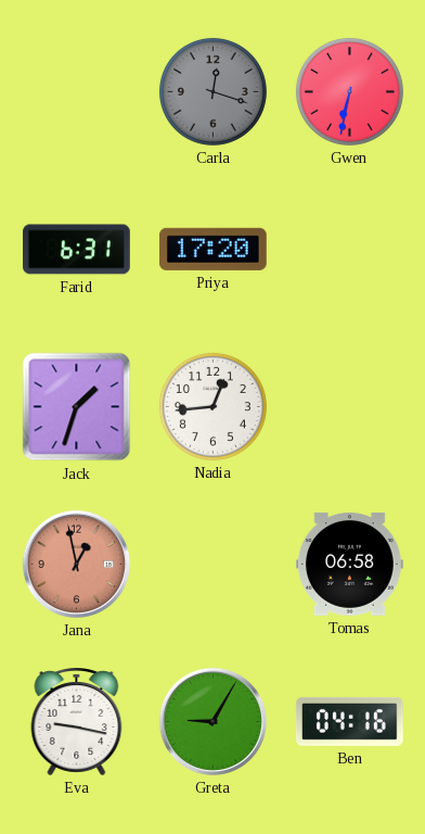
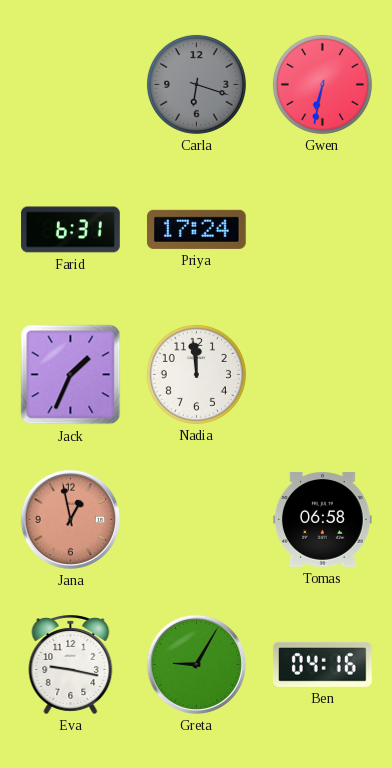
Carla: 12:18 -> 6:18 (196, 84)
Priya: 17:20 -> 17:24 (196, 229)
Jack: 1:33 -> 1:34 (71, 375)
Nadia: 12:44 -> 11:59 (196, 374)
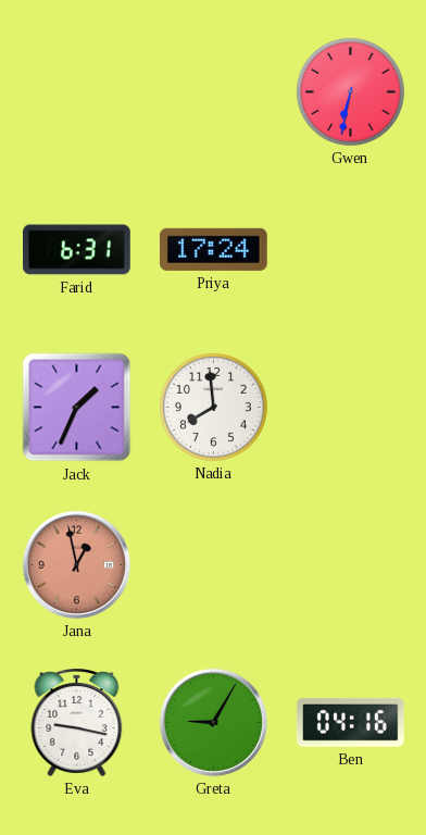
Carla: 6:18 -> none (196, 84)
Nadia: 11:59 -> 7:59 (213, 407)
Tomas: 06:58 -> none (323, 519)
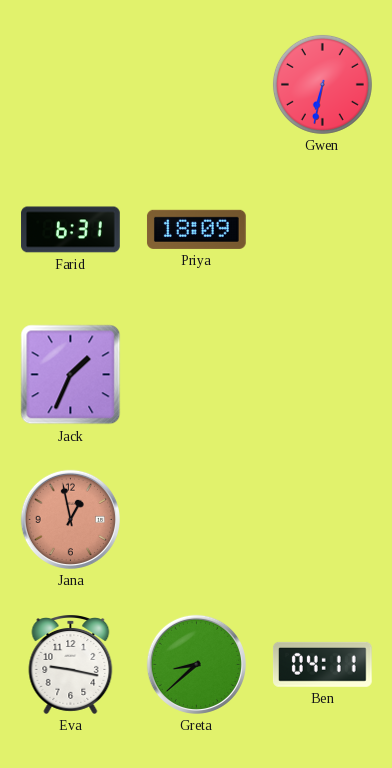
Priya: 17:24 -> 18:09 (196, 229)
Nadia: 7:59 -> none (213, 407)
Greta: 9:05 -> 8:38 (196, 664)
Ben: 04:16 -> 04:11 (322, 664)
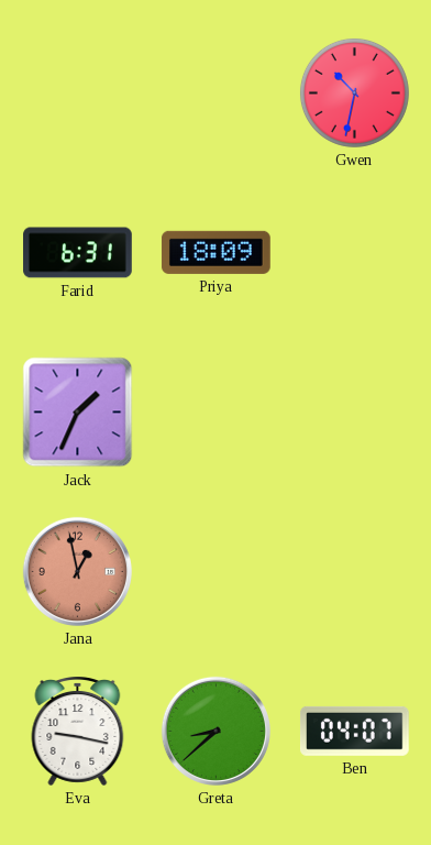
Gwen: 6:32 -> 10:32 (354, 92)
Ben: 04:11 -> 04:07 (354, 731)
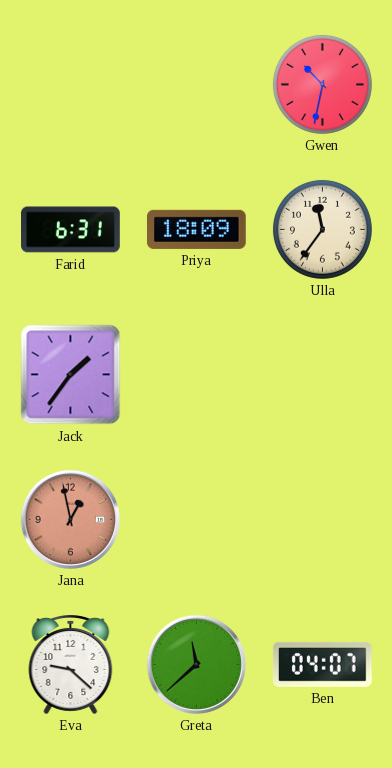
Ulla: none -> 11:36 (322, 229)
Jack: 1:34 -> 1:36 (71, 375)
Eva: 9:17 -> 9:22 (71, 665)
Greta: 8:38 -> 11:38 (196, 664)
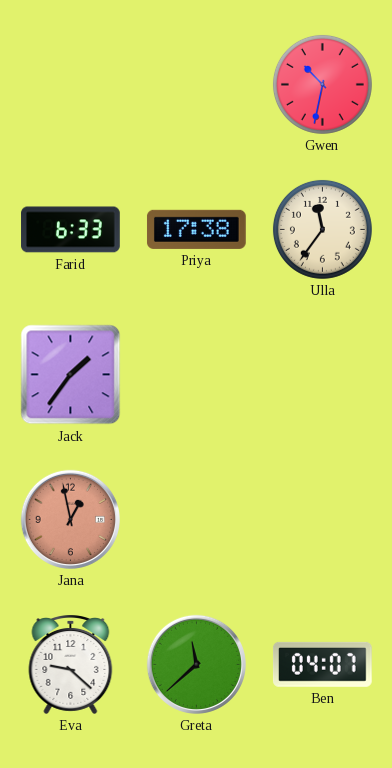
Farid: 6:31 -> 6:33 (71, 230)
Priya: 18:09 -> 17:38 (196, 229)
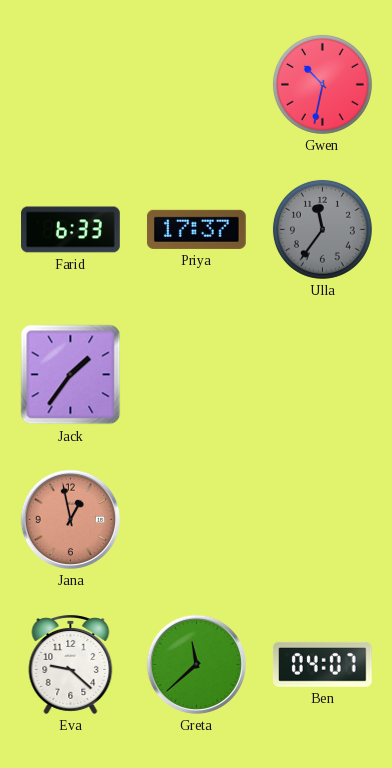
Priya: 17:38 -> 17:37 (196, 229)
Ulla dial: cream -> grey (322, 229)
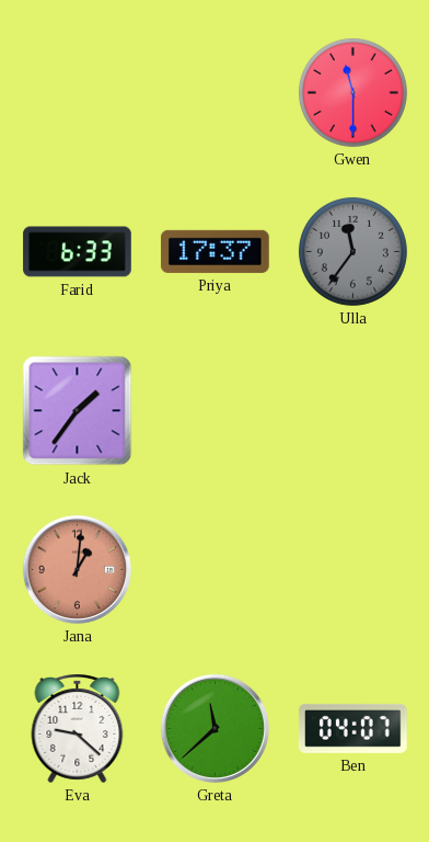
Gwen: 10:32 -> 11:30 (352, 92)
Jana: 12:58 -> 1:01 (77, 569)
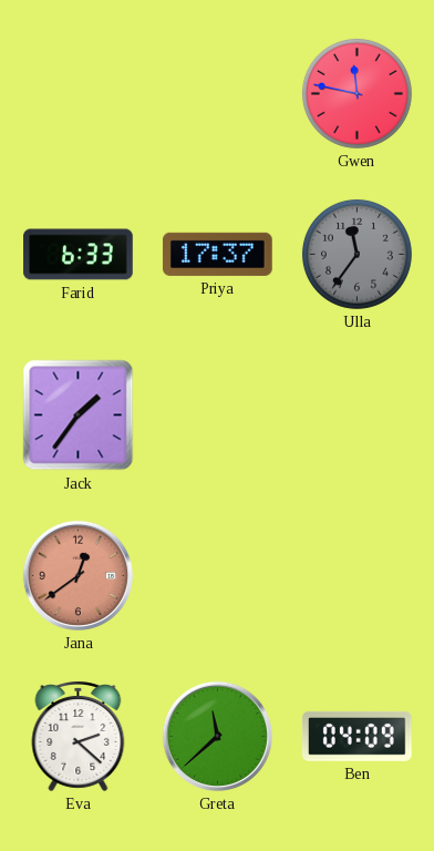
Gwen: 11:30 -> 11:47 (356, 93)
Jana: 1:01 -> 12:39 (77, 575)
Eva: 9:22 -> 2:22 (79, 737)
Ben: 04:07 -> 04:09 (356, 736)
